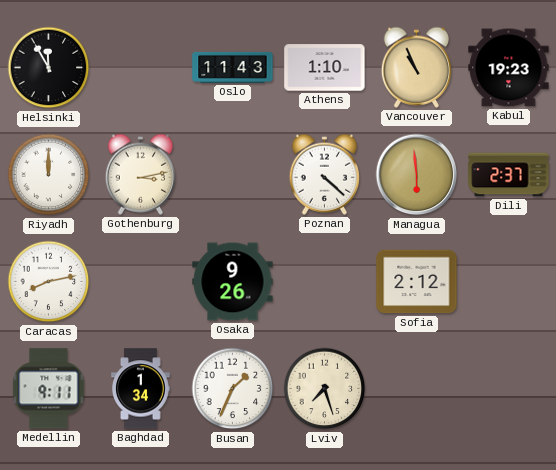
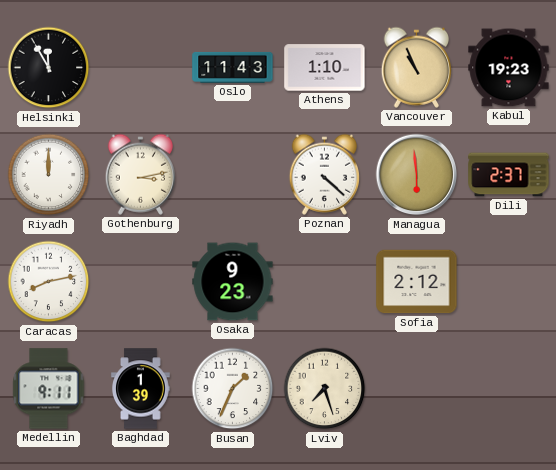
Osaka: 9:26 -> 9:23 (233, 282)
Baghdad: 1:34 -> 1:39 (141, 389)
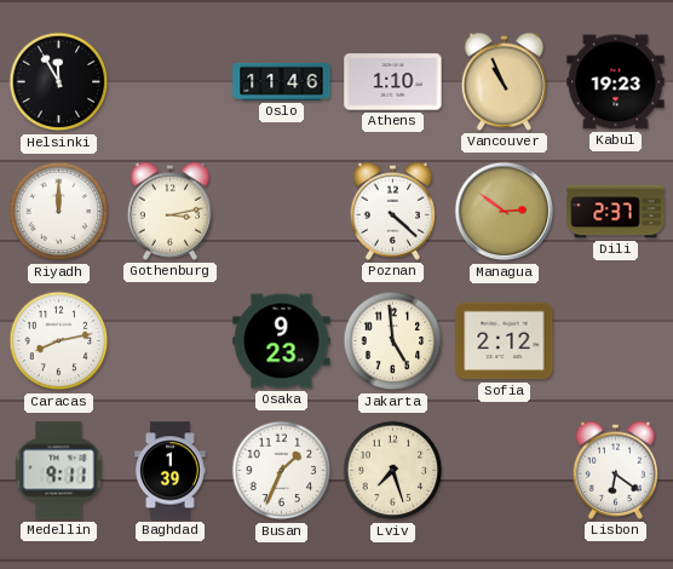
Oslo: 11:43 -> 11:46 (282, 81)
Managua: 5:59 -> 2:51 (505, 212)
Jakarta: none -> 4:59 (393, 341)
Lisbon: none -> 6:21 (616, 470)
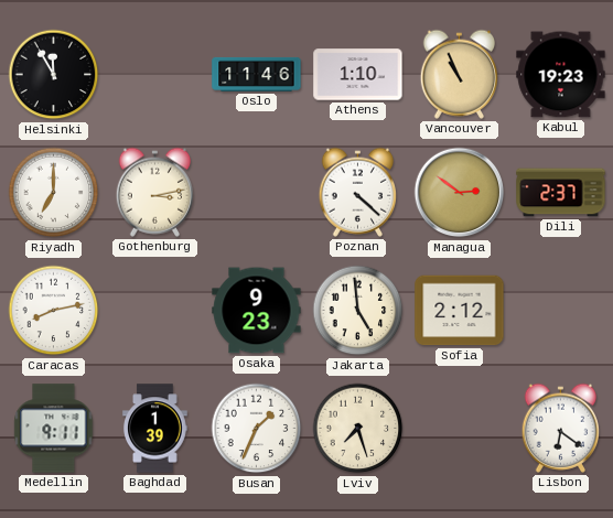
Riyadh: 12:00 -> 7:00 (54, 193)
